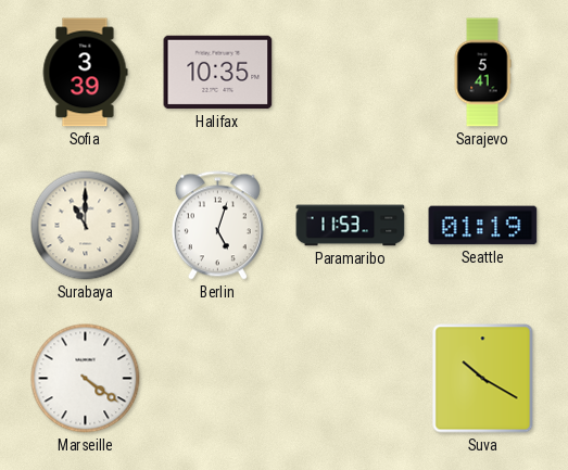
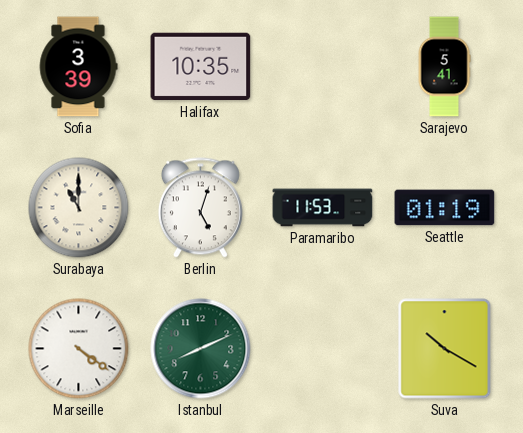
Istanbul: none -> 8:11 (201, 349)
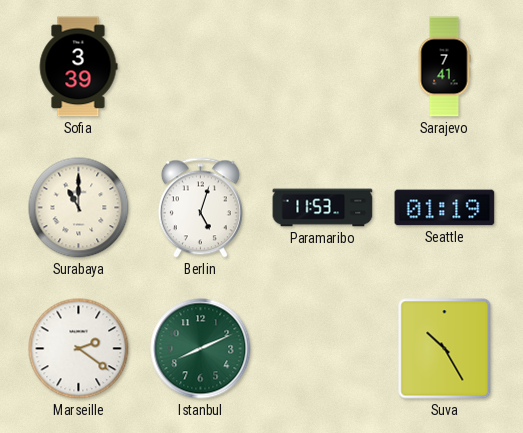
Halifax: 10:35 -> none (201, 67)
Sarajevo: 5:41 -> 7:41 (444, 67)
Marseille: 4:21 -> 2:21 (79, 349)
Suva: 10:20 -> 10:25 (445, 349)
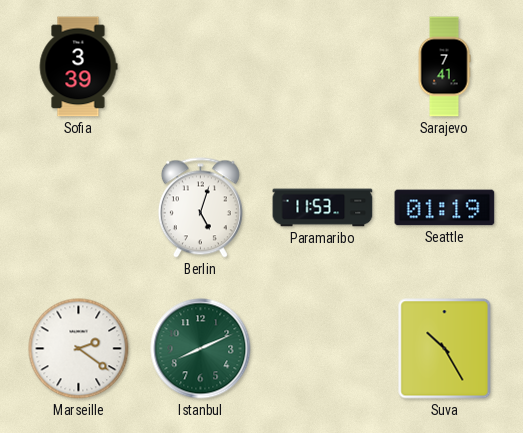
Surabaya: 11:00 -> none (79, 208)
